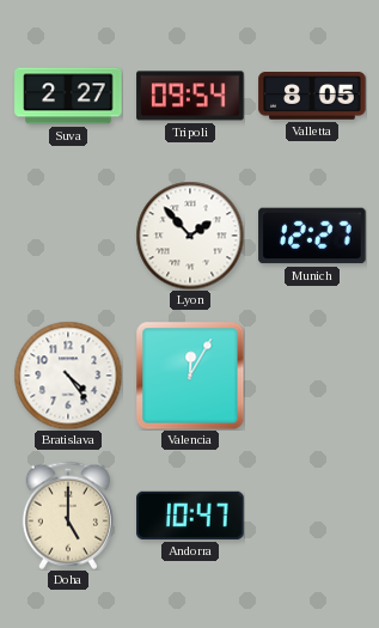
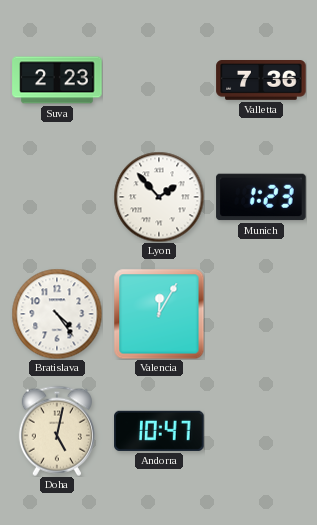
Suva: 2:27 -> 2:23 (57, 80)
Tripoli: 09:54 -> none (190, 96)
Valletta: 8:05 -> 7:36 (261, 81)
Munich: 12:27 -> 1:23 (261, 197)
Doha: 5:00 -> 5:02 (57, 431)
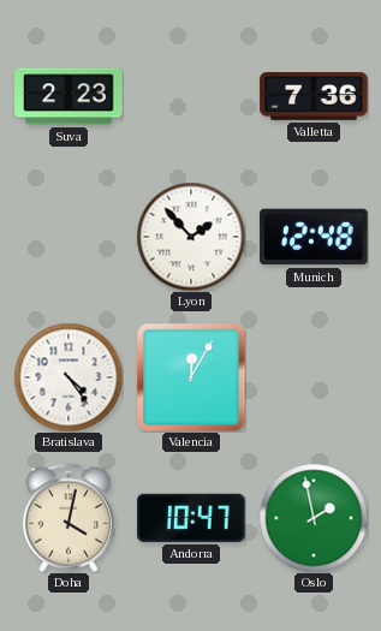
Munich: 1:23 -> 12:48 (314, 237)
Doha: 5:02 -> 4:02 (69, 518)
Oslo: none -> 1:58 (314, 518)
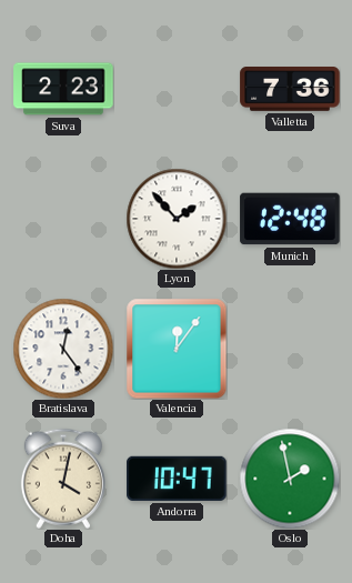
Bratislava: 4:24 -> 12:24 (63, 349)
Valencia: 12:05 -> 12:06 (177, 349)
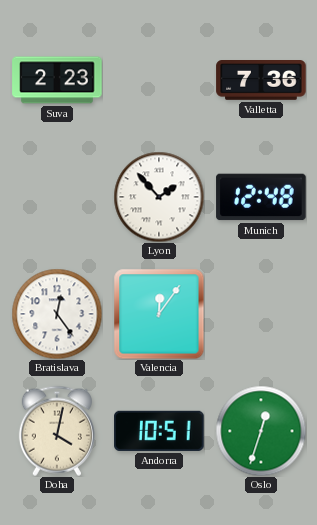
Andorra: 10:47 -> 10:51 (159, 431)
Oslo: 1:58 -> 12:33 (261, 431)
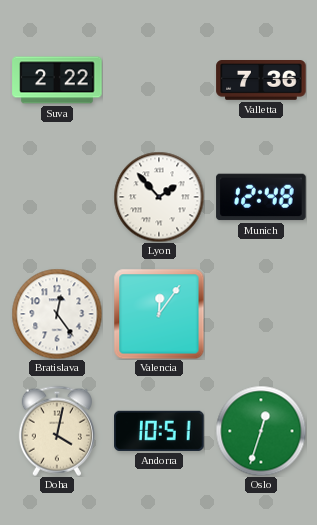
Suva: 2:23 -> 2:22 (57, 80)
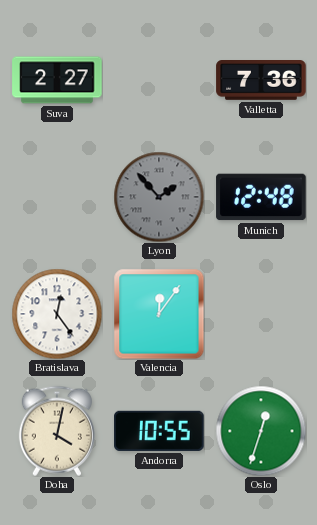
Suva: 2:22 -> 2:27 (57, 80)
Lyon dial: white -> grey (159, 197)
Andorra: 10:51 -> 10:55 (159, 431)
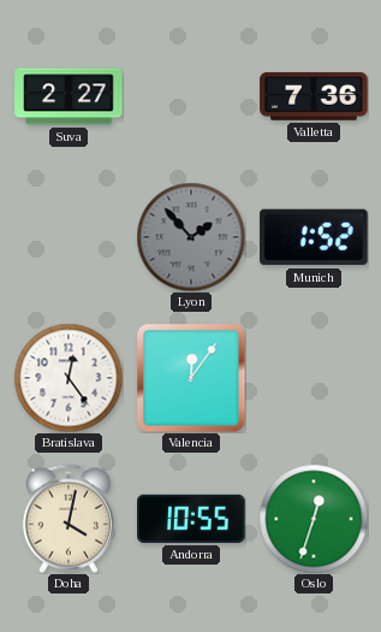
Munich: 12:48 -> 1:52 (314, 237)
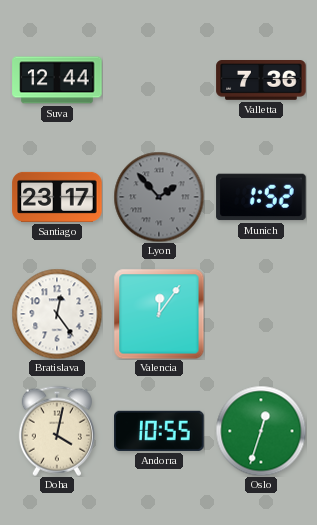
Suva: 2:27 -> 12:44 (57, 80)
Santiago: none -> 23:17 (57, 197)
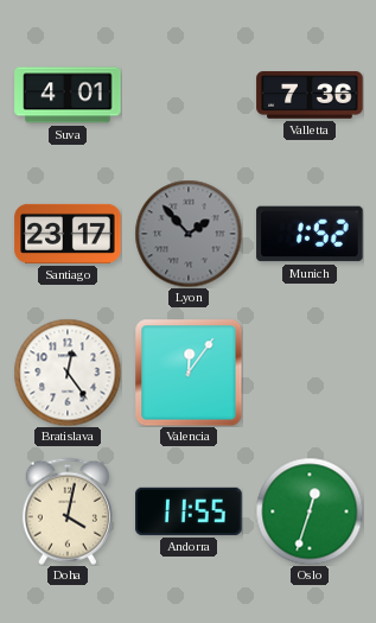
Suva: 12:44 -> 4:01 (68, 95)
Andorra: 10:55 -> 11:55 (189, 511)
